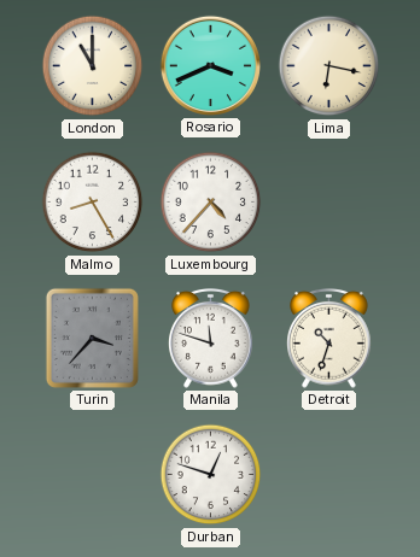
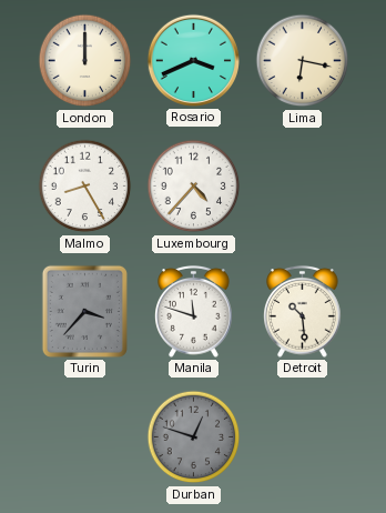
London: 11:00 -> 12:00 (85, 61)
Detroit: 10:33 -> 10:29 (303, 311)
Durban dial: white -> grey (194, 437)
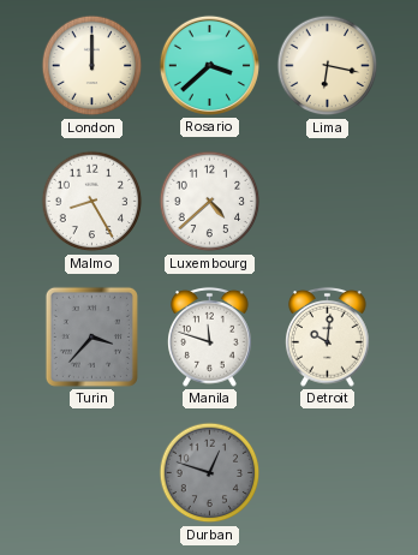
Rosario: 3:41 -> 3:38 (209, 65)
Luxembourg: 4:37 -> 4:38 (210, 202)
Detroit: 10:29 -> 10:01 (328, 336)
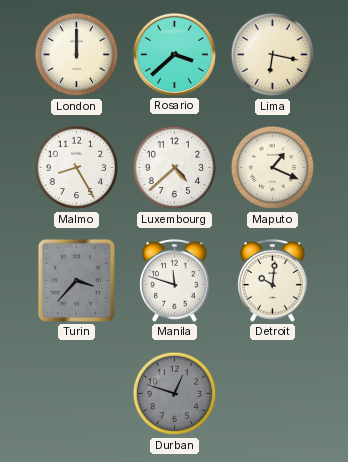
Maputo: none -> 1:19 (273, 168)
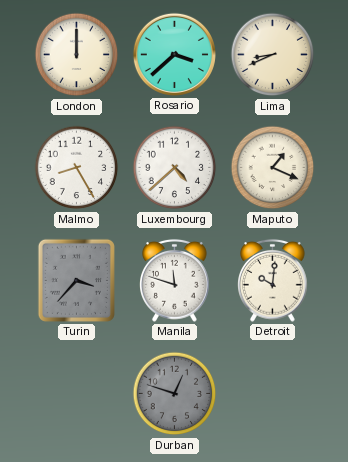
Lima: 6:17 -> 8:41 (273, 55)
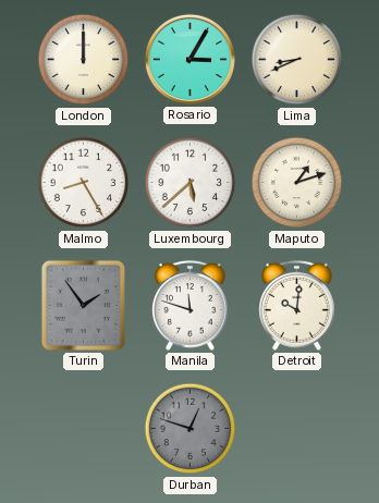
Rosario: 3:38 -> 3:05 (189, 59)
Luxembourg: 4:38 -> 5:38 (191, 183)
Maputo: 1:19 -> 1:12 (297, 183)
Turin: 3:37 -> 1:54 (83, 305)
